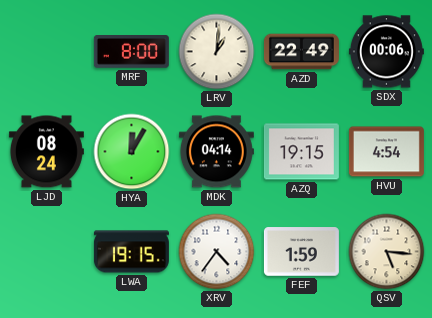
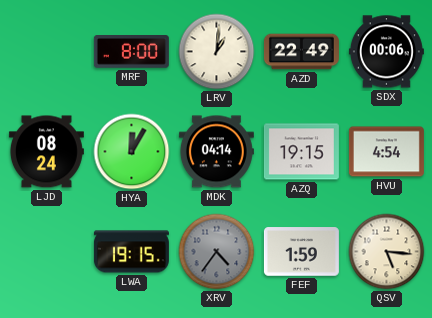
XRV dial: white -> grey (217, 252)
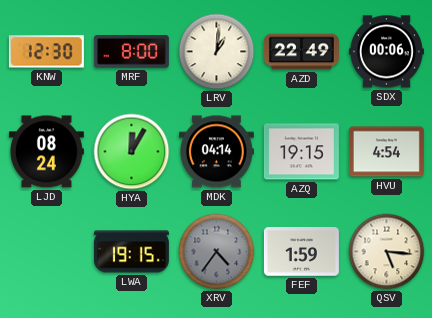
KNW: none -> 12:30 (46, 52)
